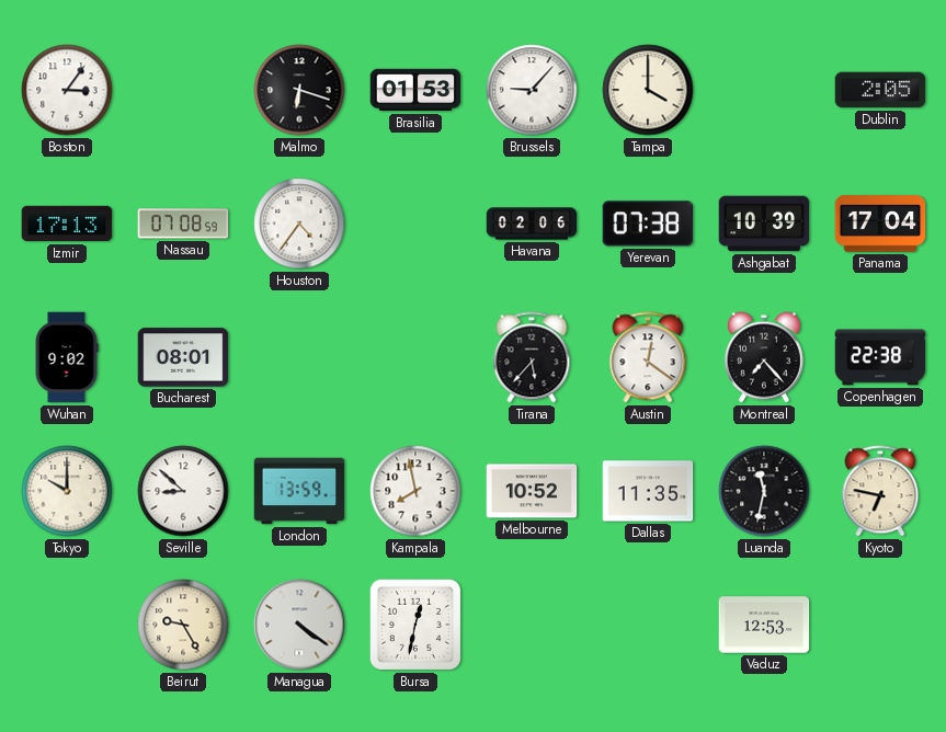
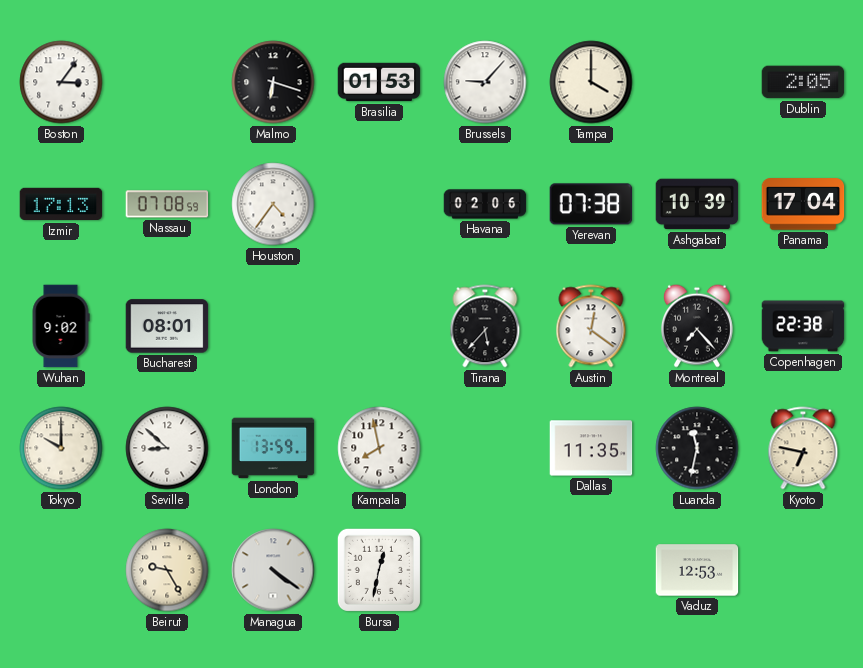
Melbourne: 10:52 -> none (532, 491)
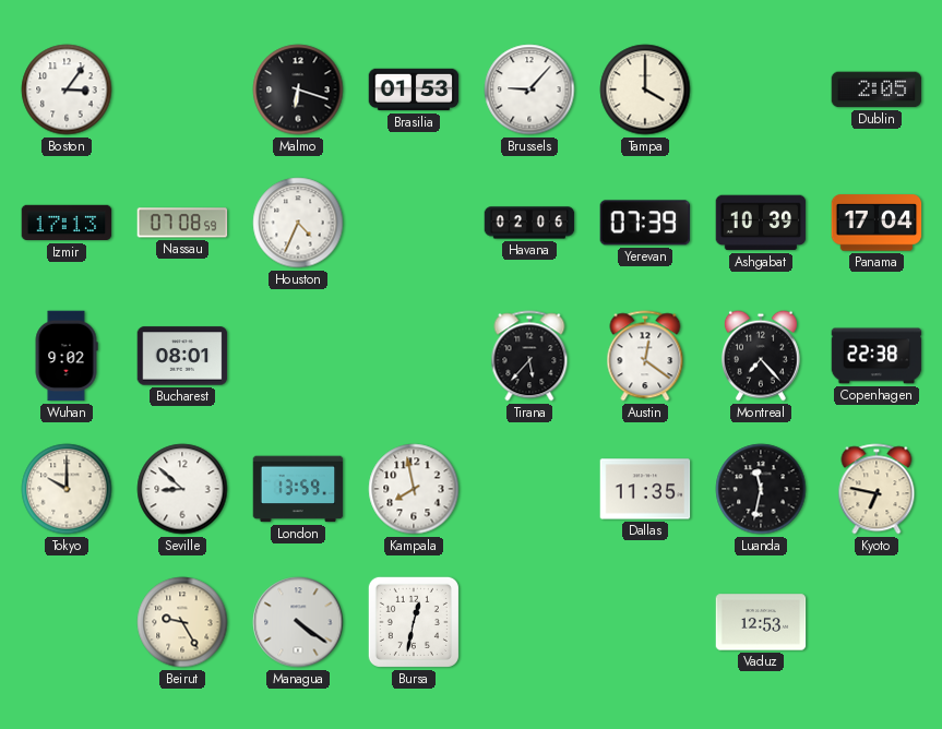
Houston: 4:36 -> 4:34 (298, 223)
Yerevan: 07:38 -> 07:39 (645, 223)
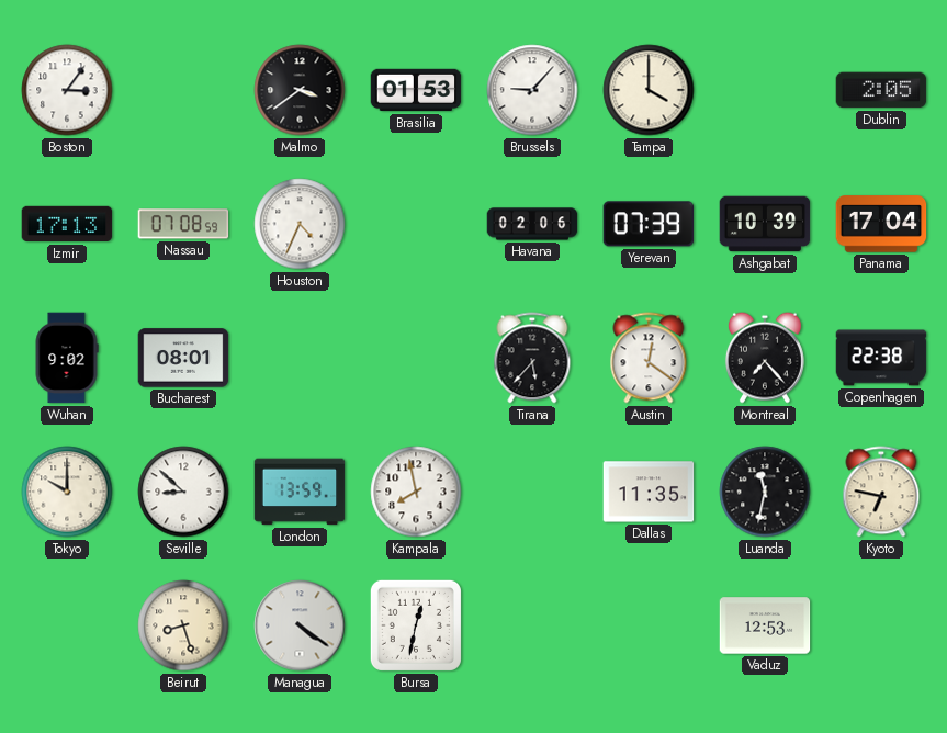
Malmo: 6:18 -> 3:39 (300, 90)
Beirut: 9:25 -> 8:27 (183, 625)
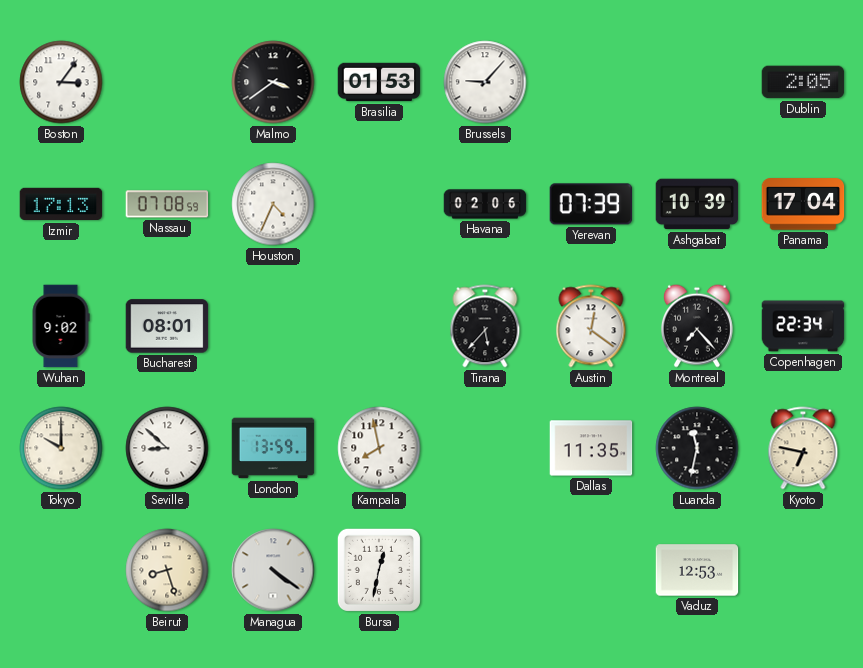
Tampa: 4:00 -> none (649, 90)
Copenhagen: 22:38 -> 22:34 (803, 326)
